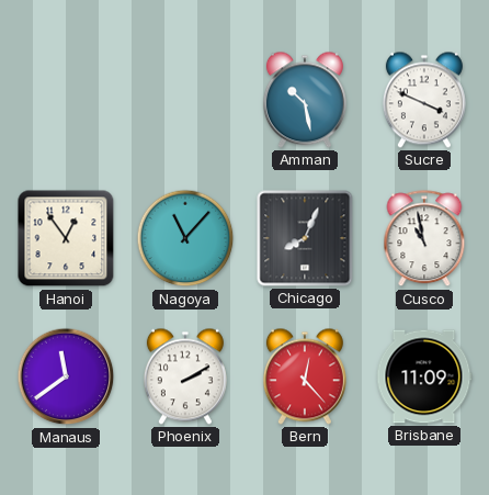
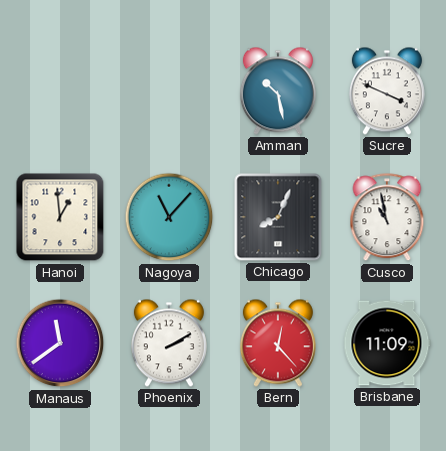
Hanoi: 12:54 -> 12:59 (60, 217)
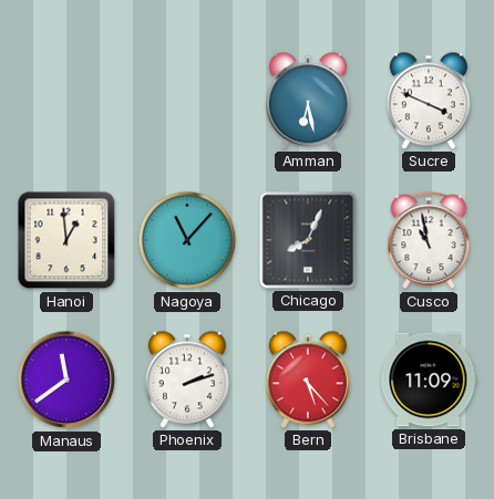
Amman: 10:28 -> 6:28 (308, 101)
Phoenix: 2:10 -> 2:12 (187, 380)
Bern: 12:23 -> 5:23 (308, 380)
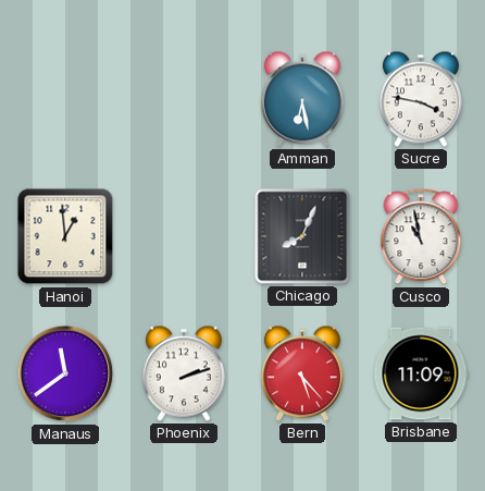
Sucre: 3:49 -> 3:47 (421, 99)
Nagoya: 11:07 -> none (187, 240)
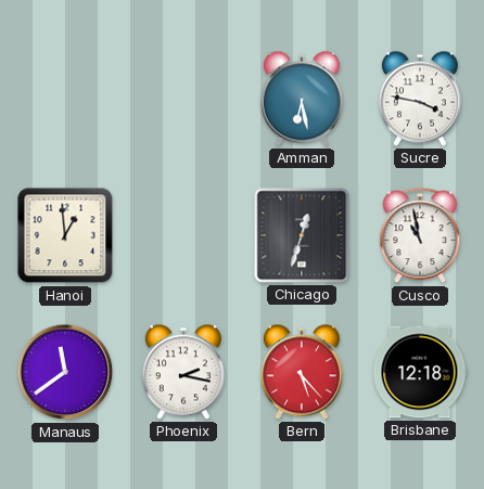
Chicago: 8:04 -> 12:33 (302, 235)
Phoenix: 2:12 -> 2:17 (183, 372)
Brisbane: 11:09 -> 12:18 (420, 372)
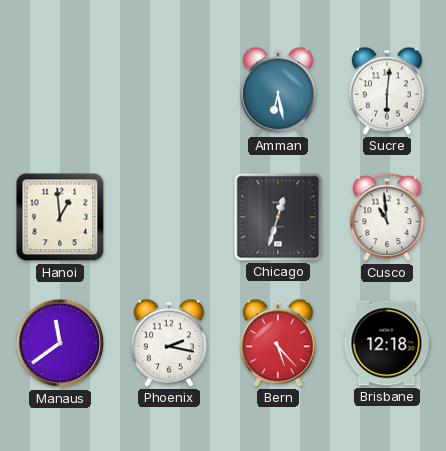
Sucre: 3:47 -> 6:01 (387, 91)
Cusco: 10:58 -> 10:59 (387, 218)
